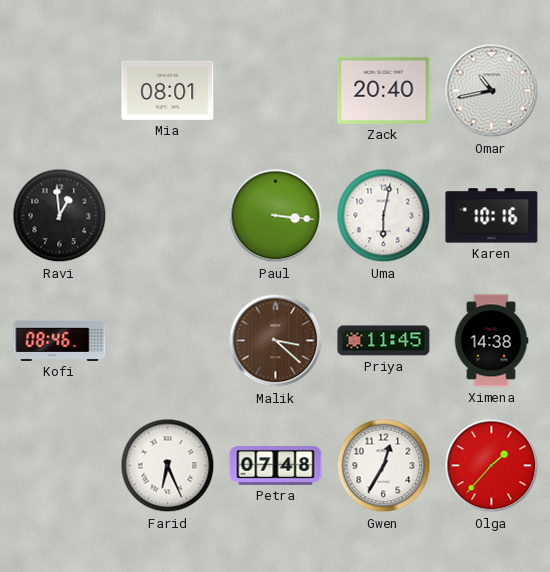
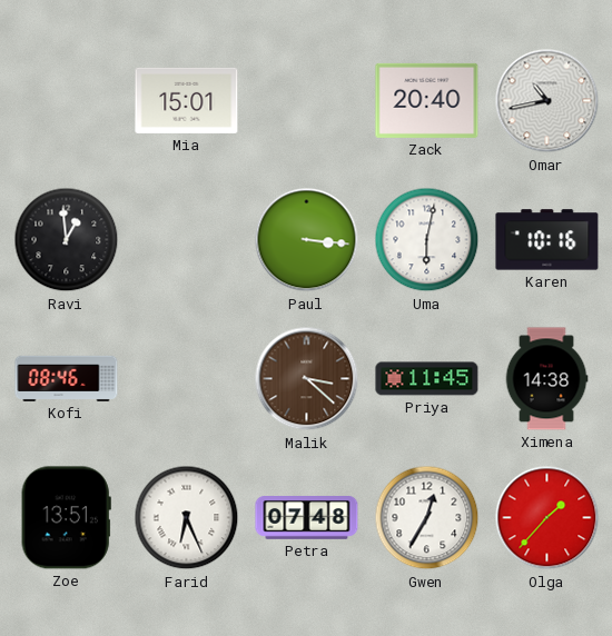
Mia: 08:01 -> 15:01 (187, 100)
Zoe: none -> 13:51 (66, 518)
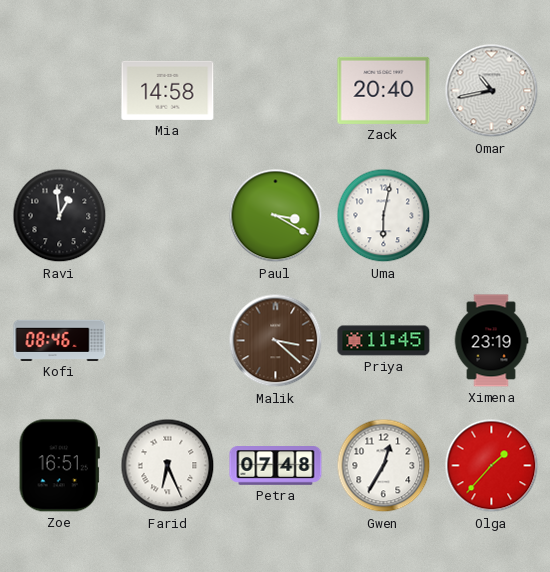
Mia: 15:01 -> 14:58 (168, 90)
Paul: 3:16 -> 3:20 (276, 216)
Karen: 10:16 -> none (547, 240)
Ximena: 14:38 -> 23:19 (491, 341)
Zoe: 13:51 -> 16:51 (59, 466)
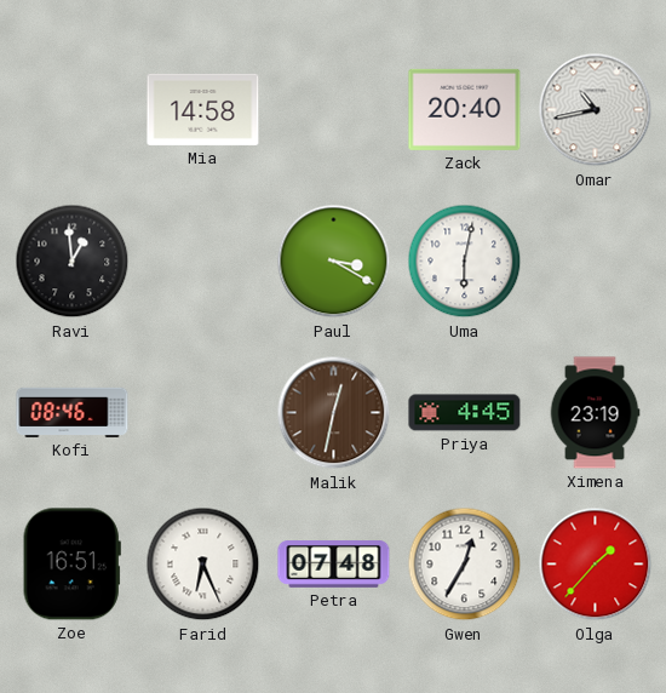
Malik: 3:22 -> 12:32 (334, 413)
Priya: 11:45 -> 4:45 (465, 413)
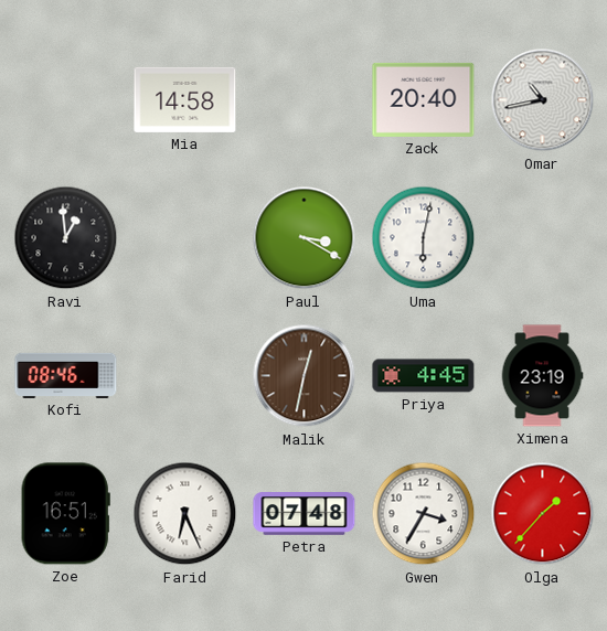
Gwen: 12:35 -> 3:35 (424, 514)
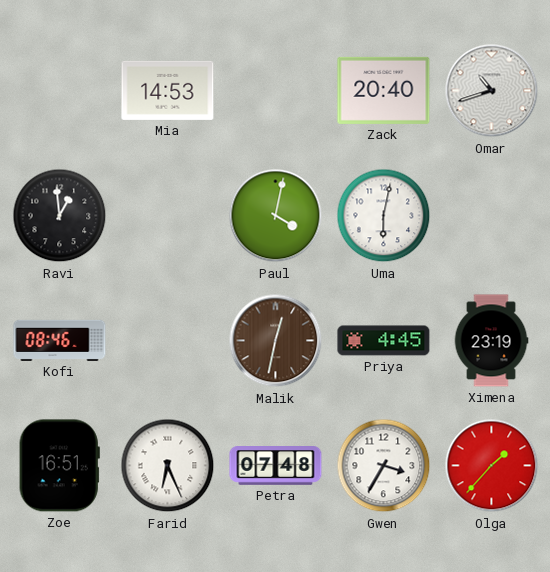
Mia: 14:58 -> 14:53 (168, 90)
Omar: 10:43 -> 10:42 (492, 91)
Paul: 3:20 -> 4:02 (276, 216)
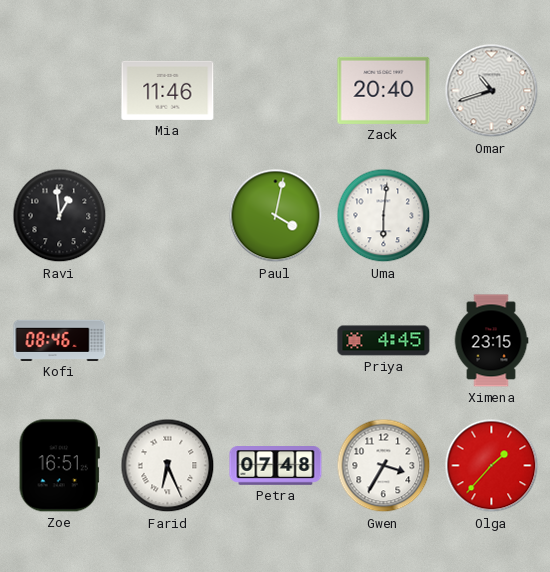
Mia: 14:53 -> 11:46 (168, 90)
Uma: 6:02 -> 6:01 (384, 216)
Malik: 12:32 -> none (276, 341)
Ximena: 23:19 -> 23:15 (491, 341)
